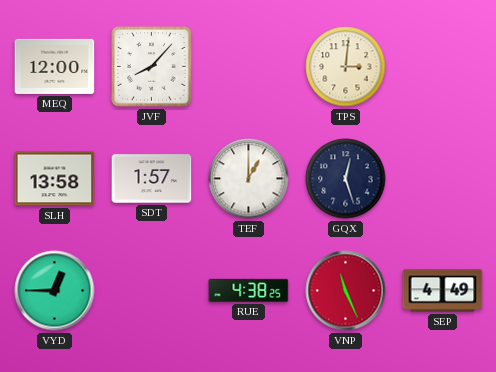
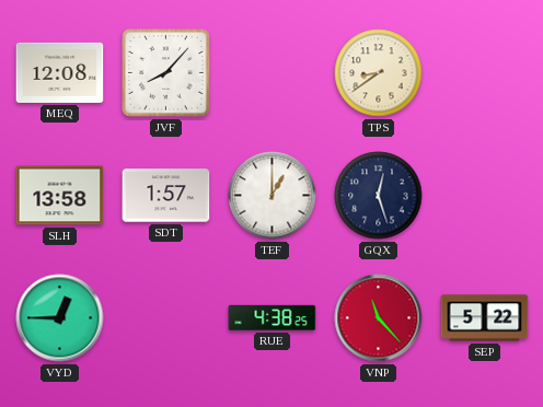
MEQ: 12:00 -> 12:08 (60, 72)
TPS: 3:01 -> 8:39 (379, 73)
VNP: 11:26 -> 11:23 (379, 318)
SEP: 4:49 -> 5:22 (485, 318)
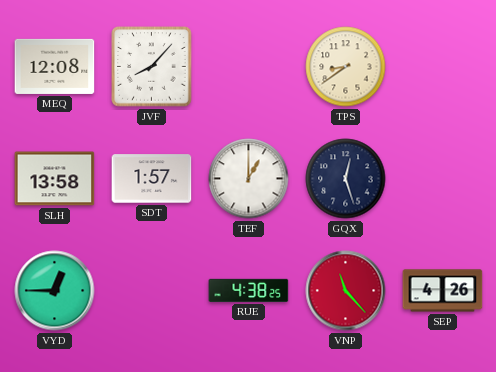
SEP: 5:22 -> 4:26 (443, 291)
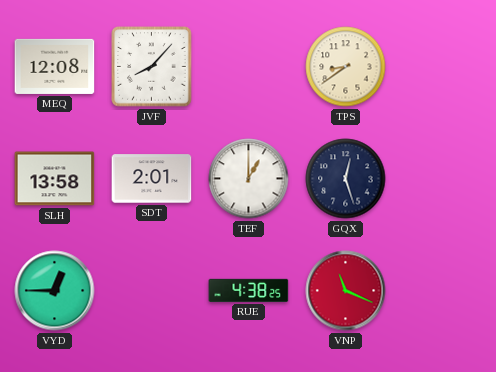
SDT: 1:57 -> 2:01 (152, 179)
VNP: 11:23 -> 11:19 (346, 291)
SEP: 4:26 -> none (443, 291)
